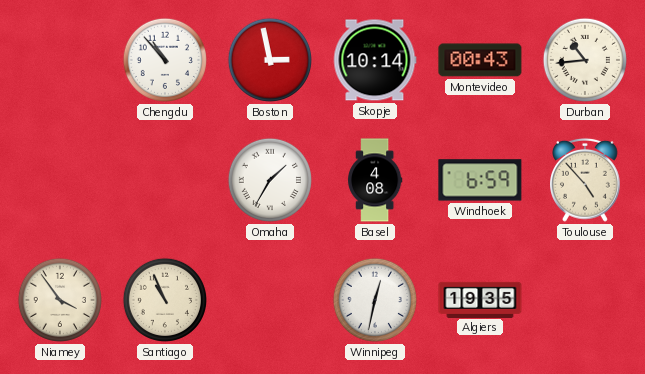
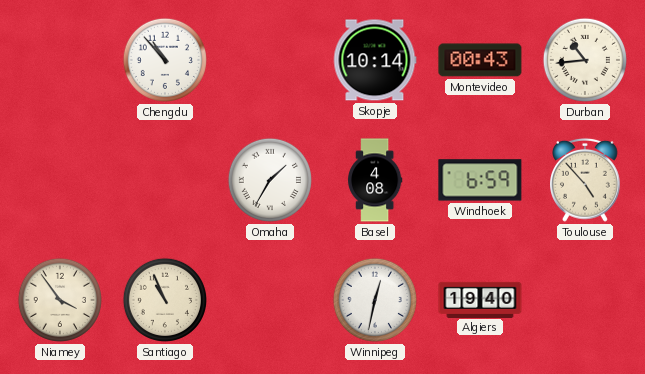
Boston: 2:58 -> none (270, 60)
Algiers: 19:35 -> 19:40 (480, 299)
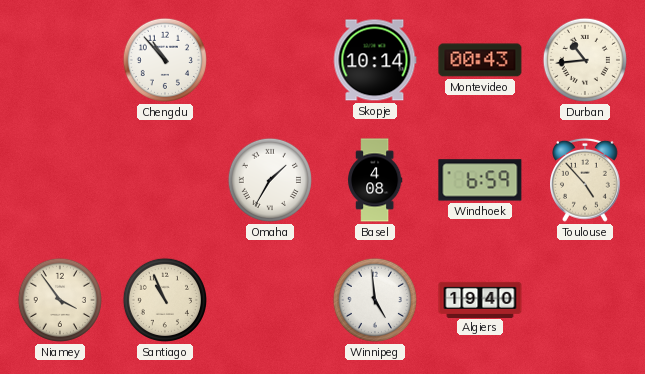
Winnipeg: 12:32 -> 4:59 (375, 300)
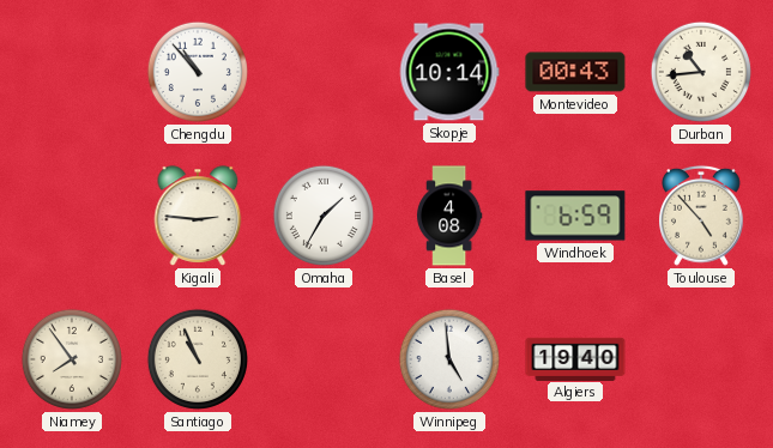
Kigali: none -> 2:46 (198, 216)
Niamey: 3:54 -> 7:54 (72, 359)
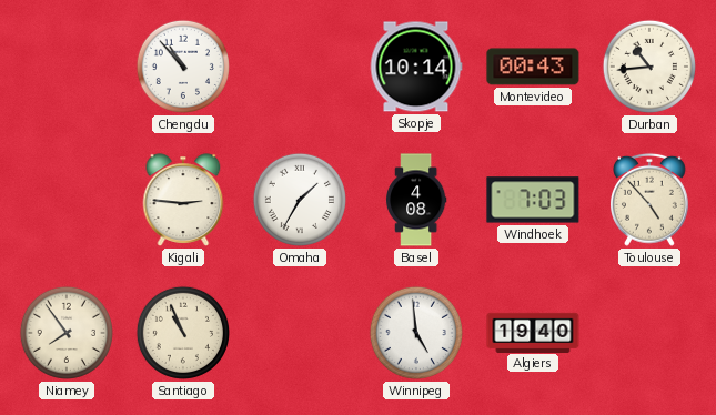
Windhoek: 6:59 -> 7:03 (533, 200)
